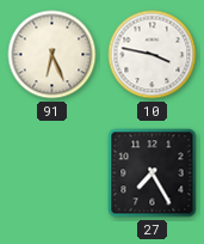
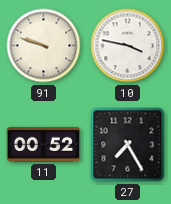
91: 6:26 -> 9:48 (44, 46)
11: none -> 00:52 (44, 144)
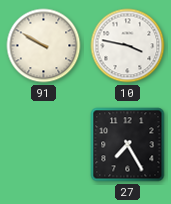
91: 9:48 -> 9:50 (44, 46)
11: 00:52 -> none (44, 144)
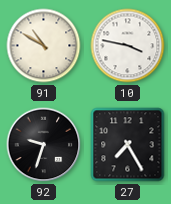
91: 9:50 -> 10:50 (44, 46)
92: none -> 9:33 (44, 145)
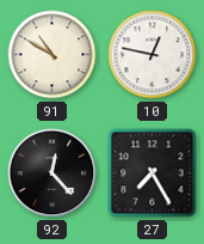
10: 3:47 -> 12:47 (153, 55)
92: 9:33 -> 12:23 (52, 173)
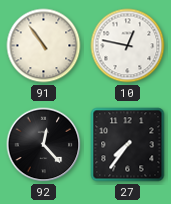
91: 10:50 -> 10:54 (44, 46)
27: 7:25 -> 7:36 (128, 145)
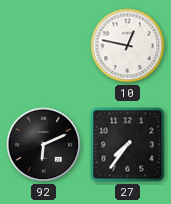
91: 10:54 -> none (44, 46)
92: 12:23 -> 6:11 (44, 145)
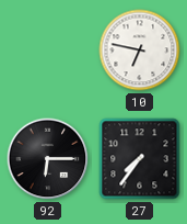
10: 12:47 -> 6:47 (140, 51)
92: 6:11 -> 6:15 (48, 159)
